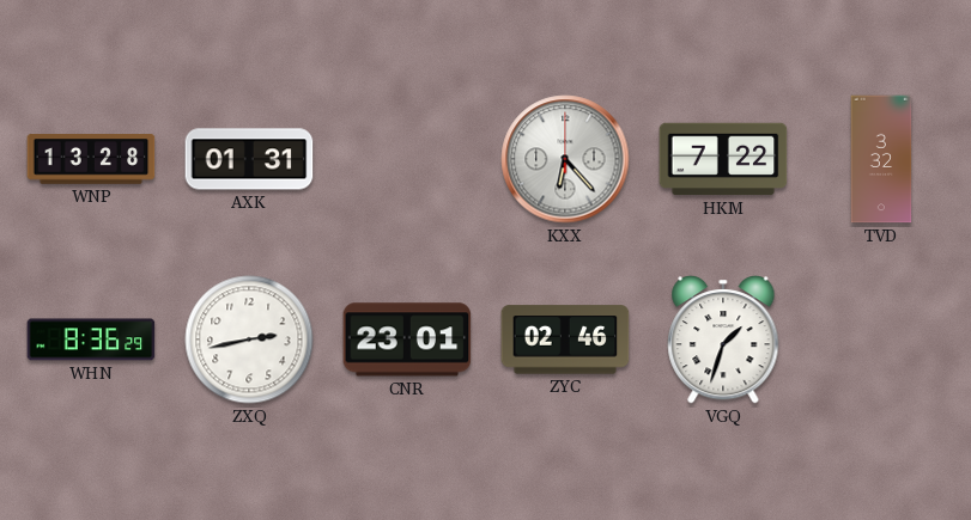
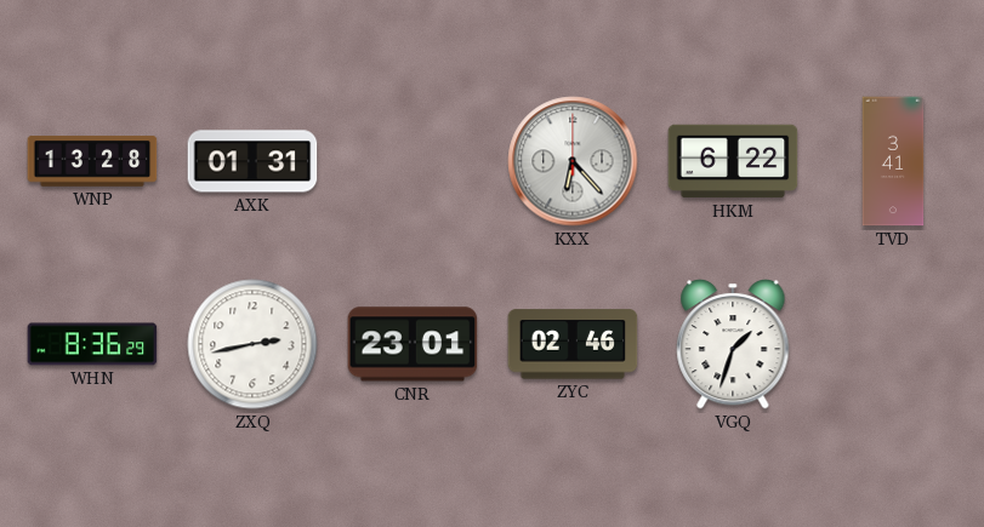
HKM: 7:22 -> 6:22 (733, 161)
TVD: 3:32 -> 3:41 (893, 161)
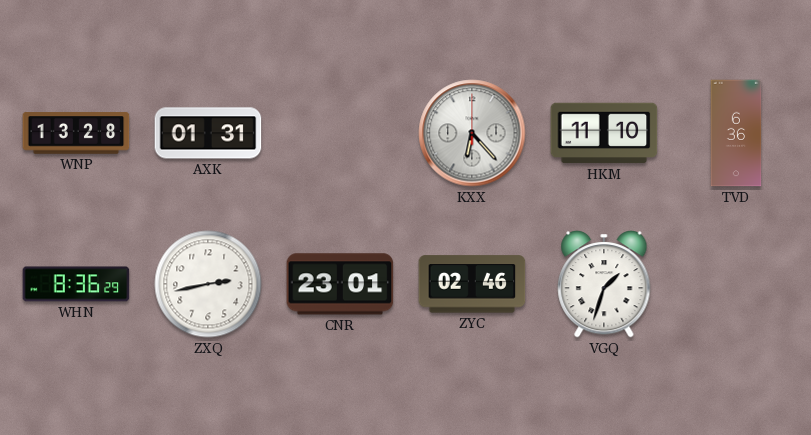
HKM: 6:22 -> 11:10 (604, 133)
TVD: 3:41 -> 6:36 (736, 133)
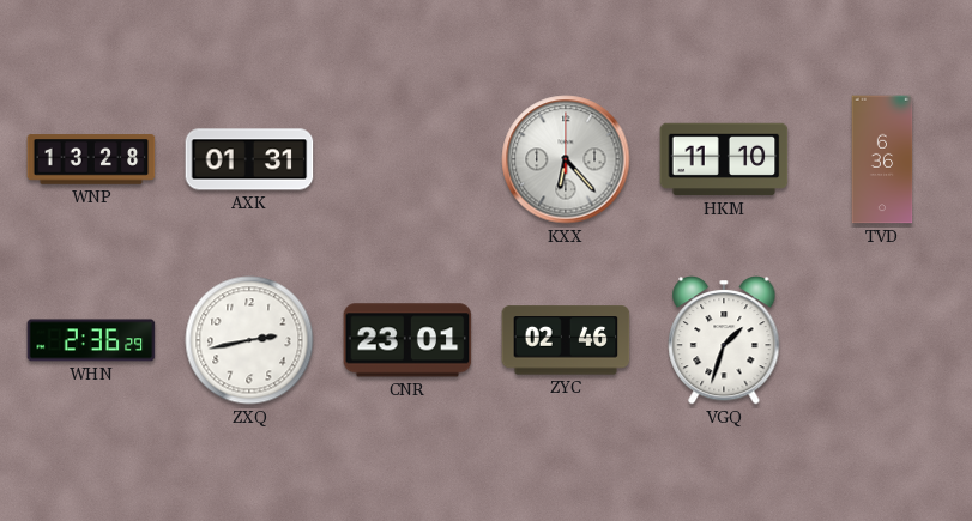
WHN: 8:36 -> 2:36 (91, 340)
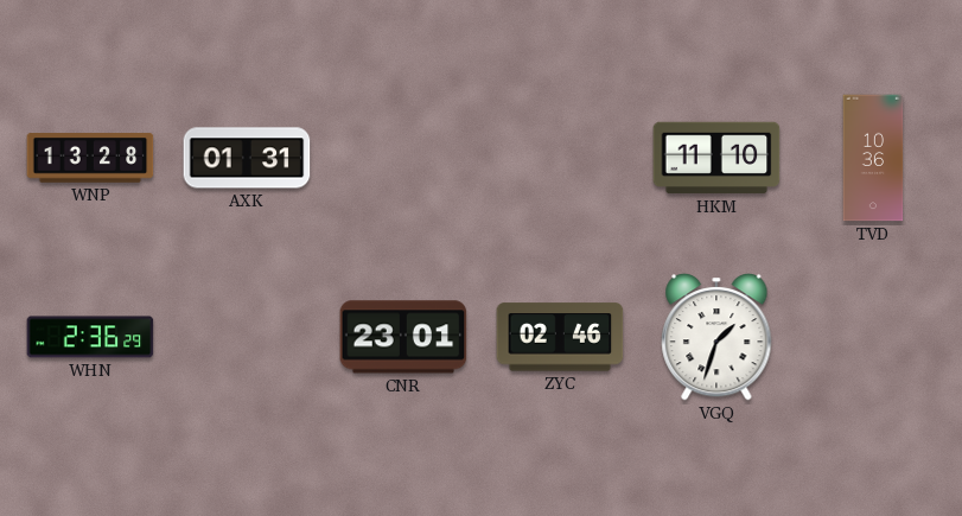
KXX: 6:23 -> none (566, 159)
TVD: 6:36 -> 10:36 (873, 158)
ZXQ: 2:43 -> none (249, 340)
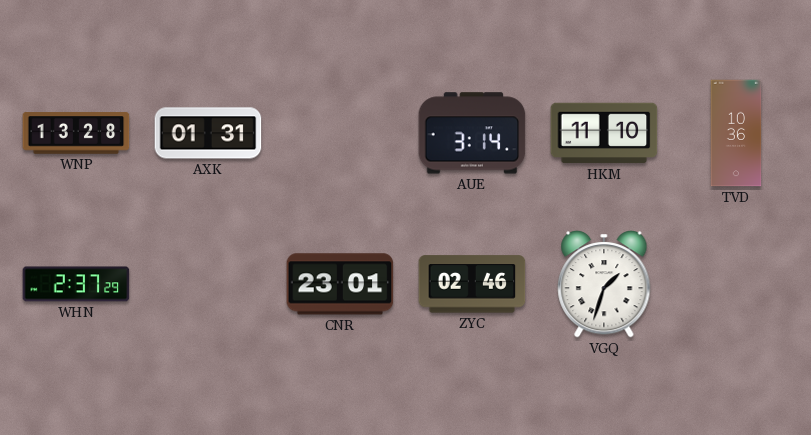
AUE: none -> 3:14 (472, 133)
WHN: 2:36 -> 2:37 (76, 284)
